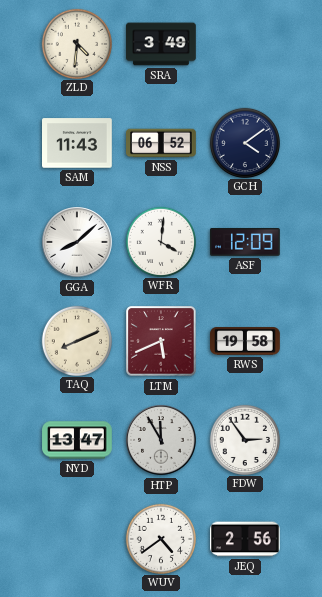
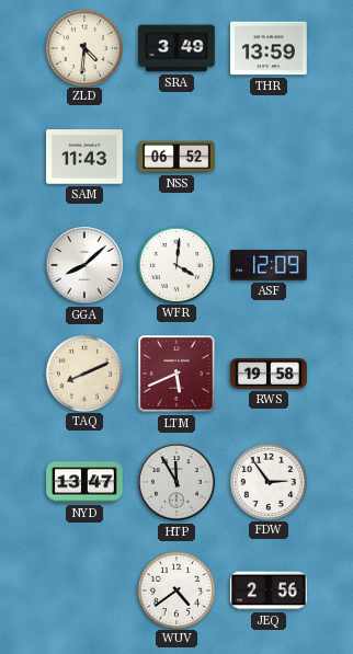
THR: none -> 13:59 (270, 48)
GCH: 4:09 -> none (244, 142)
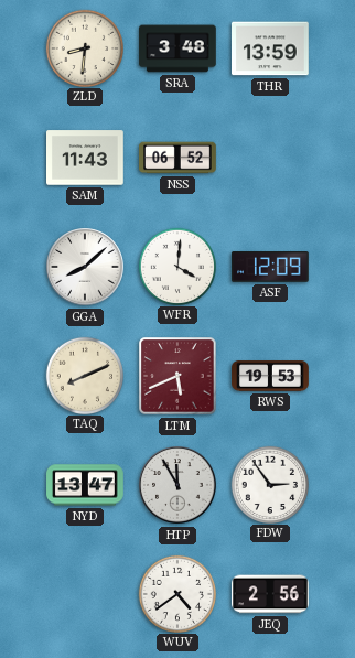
ZLD: 4:31 -> 8:31 (84, 47)
SRA: 3:49 -> 3:48 (177, 48)
RWS: 19:58 -> 19:53 (270, 376)
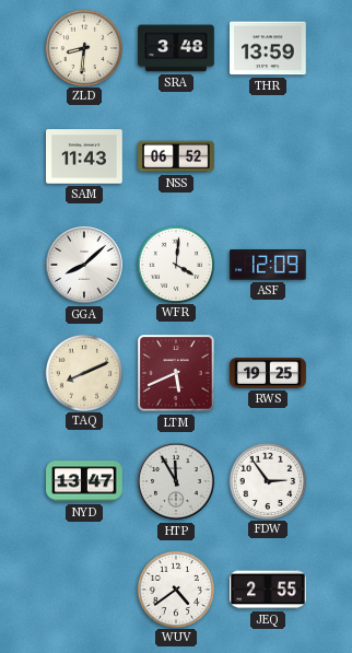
RWS: 19:53 -> 19:25 (268, 373)
JEQ: 2:56 -> 2:55 (269, 590)
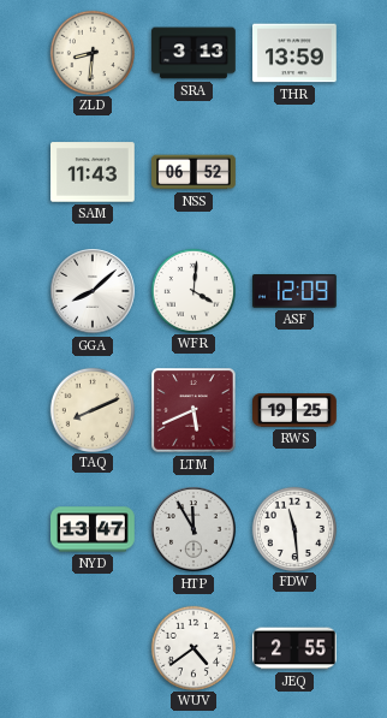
SRA: 3:48 -> 3:13 (194, 53)
FDW: 2:54 -> 11:29 (293, 528)
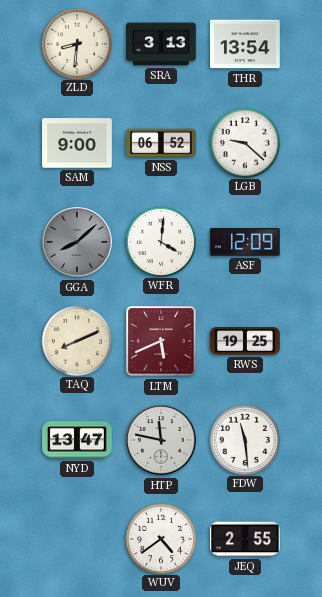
THR: 13:59 -> 13:54 (246, 44)
SAM: 11:43 -> 9:00 (78, 143)
LGB: none -> 9:22 (244, 142)
GGA dial: white -> grey (77, 242)
HTP: 11:55 -> 11:47 (161, 440)
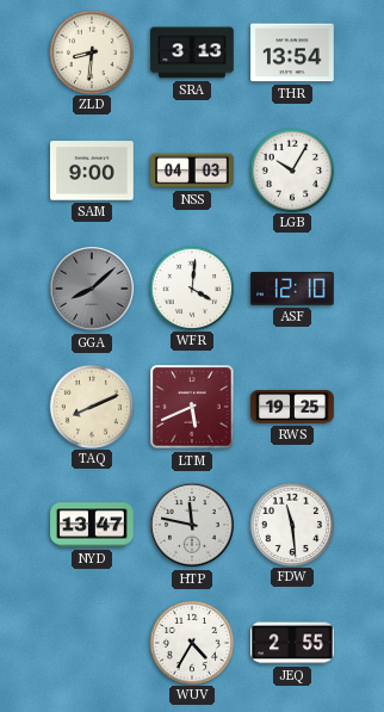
NSS: 06:52 -> 04:03 (192, 171)
LGB: 9:22 -> 10:05 (291, 169)
ASF: 12:09 -> 12:10 (292, 290)
WUV: 4:39 -> 4:35 (191, 642)
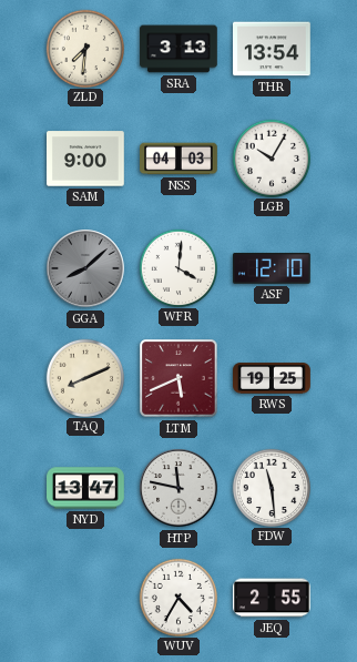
ZLD: 8:31 -> 7:31 (84, 48)
